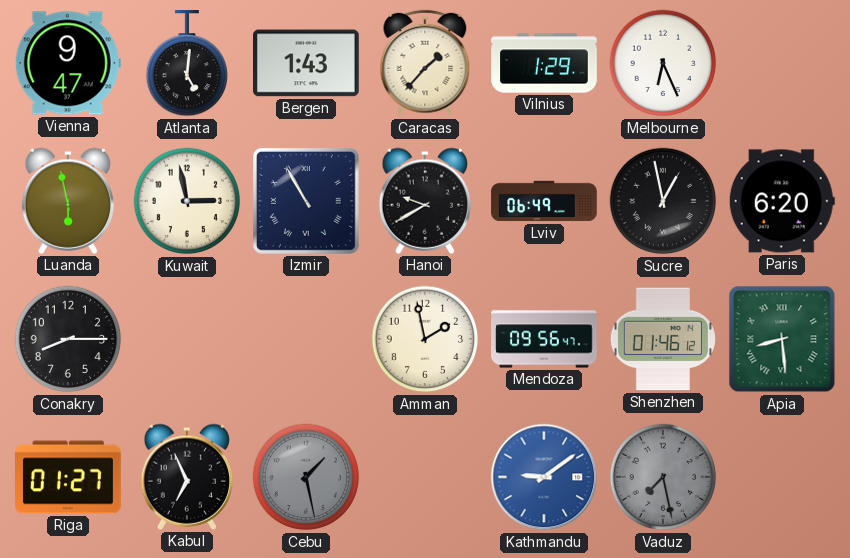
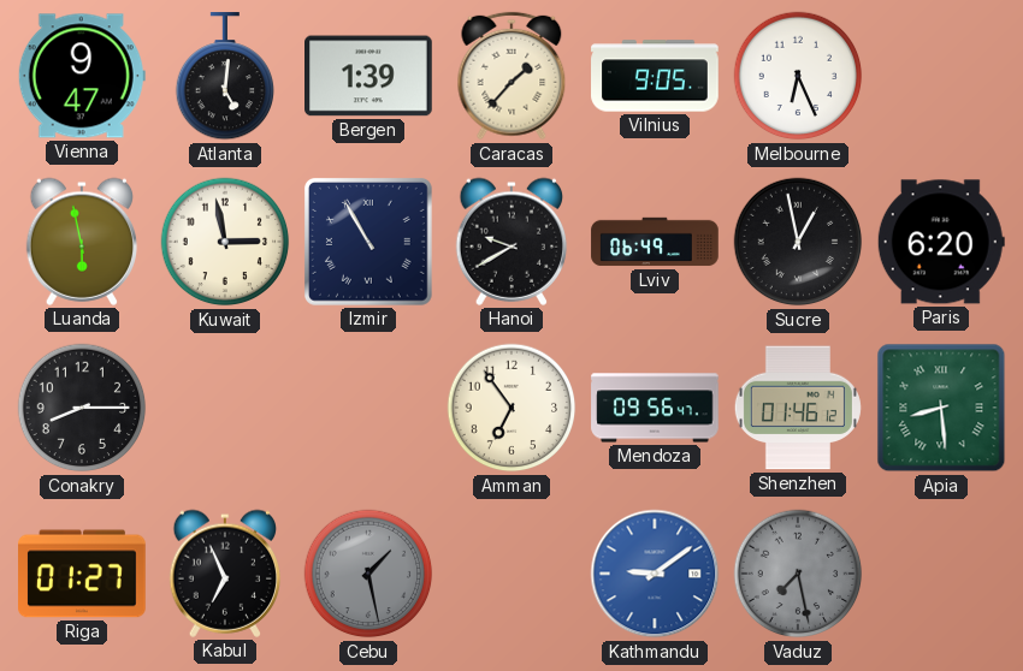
Bergen: 1:43 -> 1:39 (368, 76)
Vilnius: 1:29 -> 9:05 (655, 76)
Amman: 1:58 -> 6:54 (512, 408)
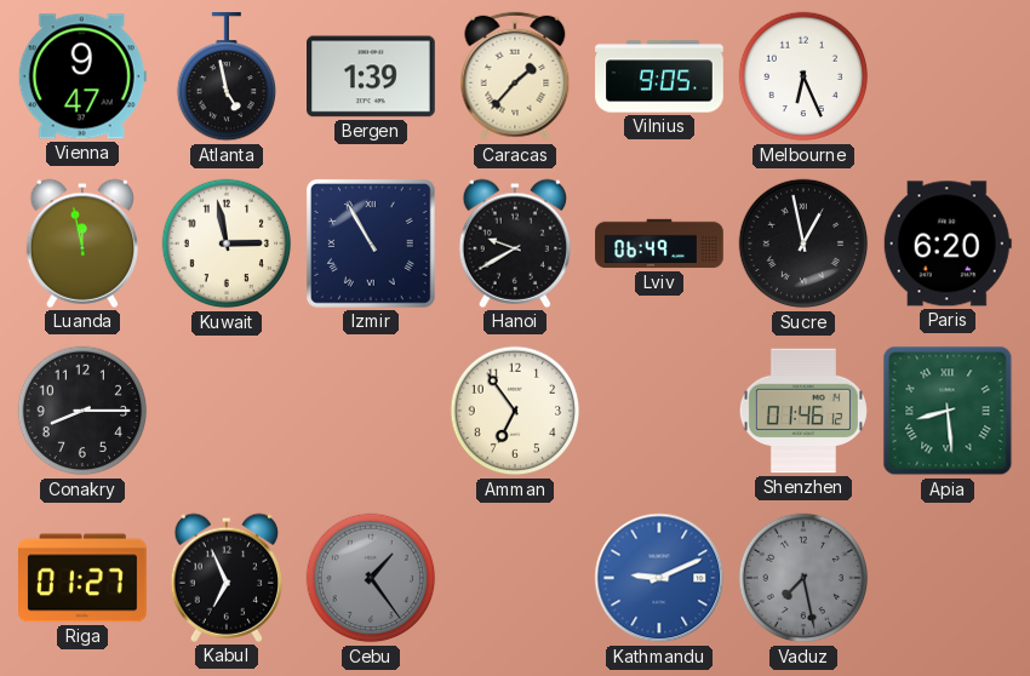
Atlanta: 5:01 -> 4:58 (225, 78)
Luanda: 5:58 -> 11:58 (82, 244)
Mendoza: 09:56 -> none (655, 408)
Cebu: 1:28 -> 1:24 (371, 578)
Kathmandu: 9:09 -> 9:11 (659, 578)
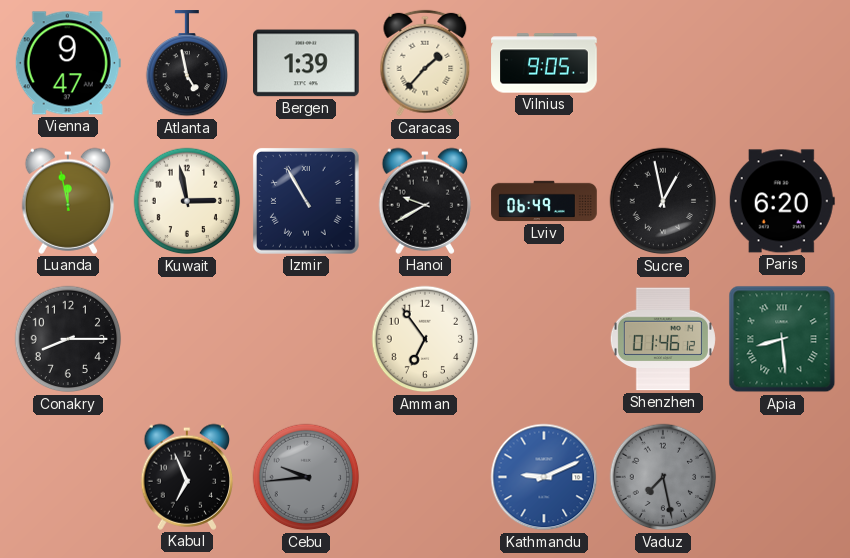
Melbourne: 6:26 -> none (803, 76)
Riga: 01:27 -> none (82, 578)
Cebu: 1:24 -> 9:44 (306, 477)
